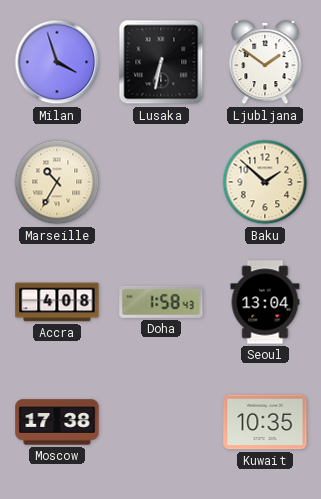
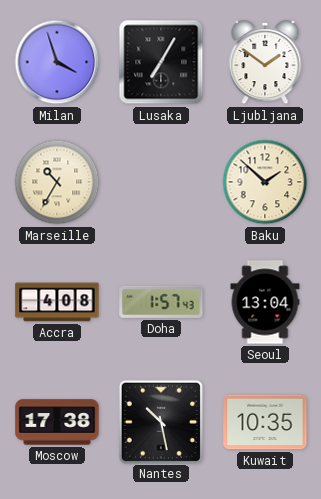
Lusaka: 6:32 -> 7:05 (161, 62)
Doha: 1:58 -> 1:57 (161, 302)
Nantes: none -> 10:28 (160, 421)
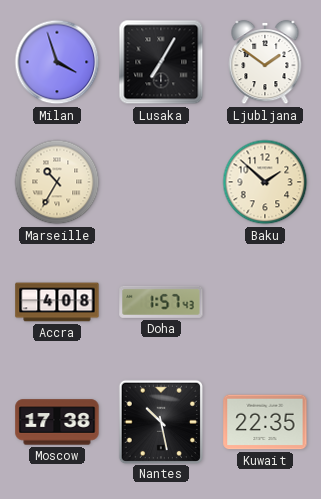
Seoul: 13:04 -> none (265, 302)
Kuwait: 10:35 -> 22:35 (265, 422)
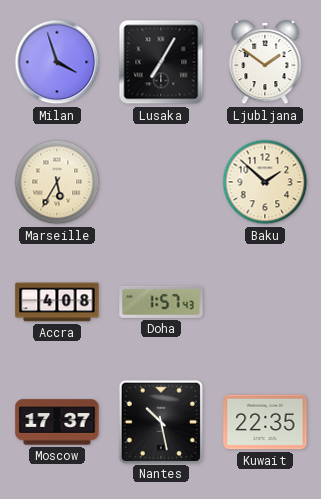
Marseille: 10:35 -> 5:35 (57, 182)
Moscow: 17:38 -> 17:37 (57, 422)
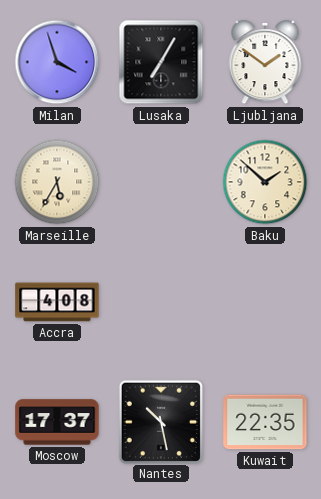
Doha: 1:57 -> none (161, 302)
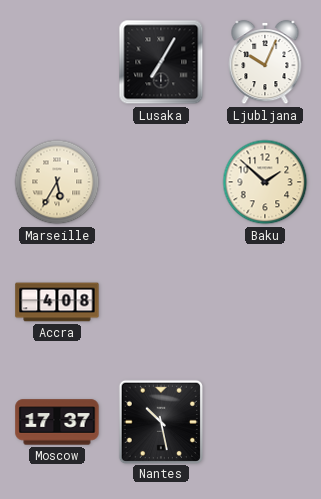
Milan: 3:57 -> none (57, 62)
Ljubljana: 1:51 -> 10:04 (265, 62)
Kuwait: 22:35 -> none (265, 422)
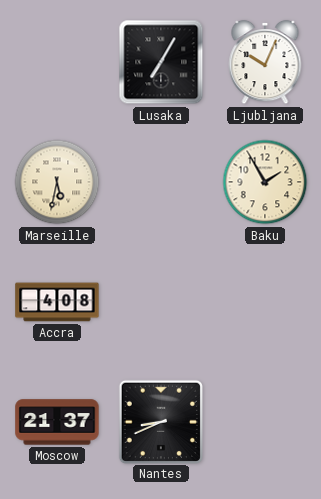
Marseille: 5:35 -> 5:32 (57, 182)
Baku: 1:52 -> 1:55 (265, 182)
Moscow: 17:37 -> 21:37 (57, 422)
Nantes: 10:28 -> 8:41 (160, 421)
